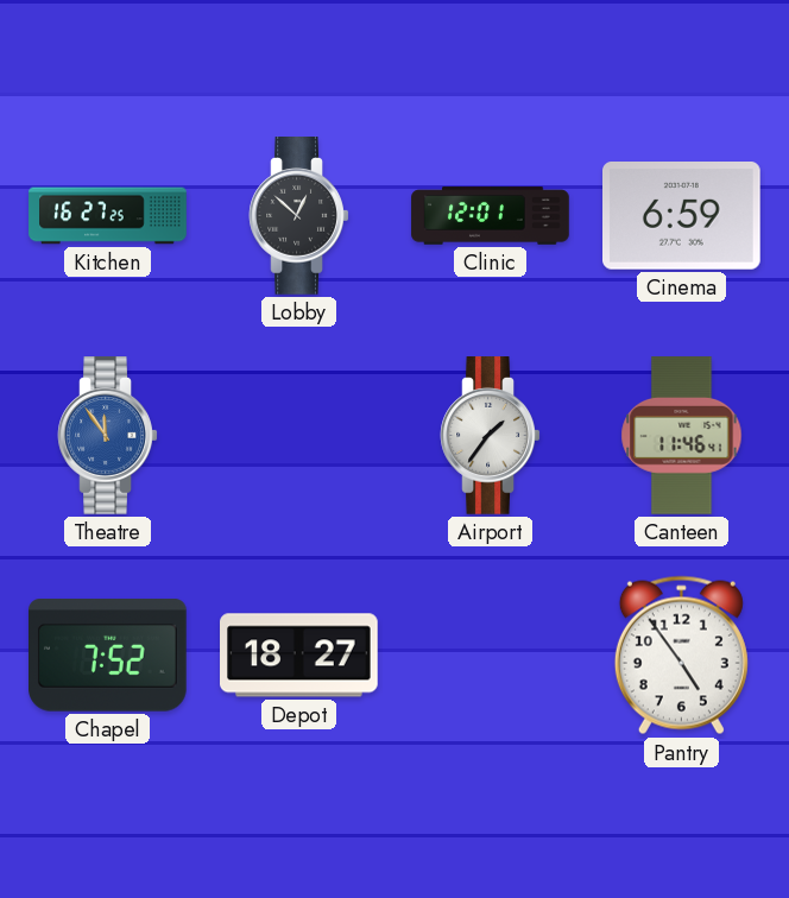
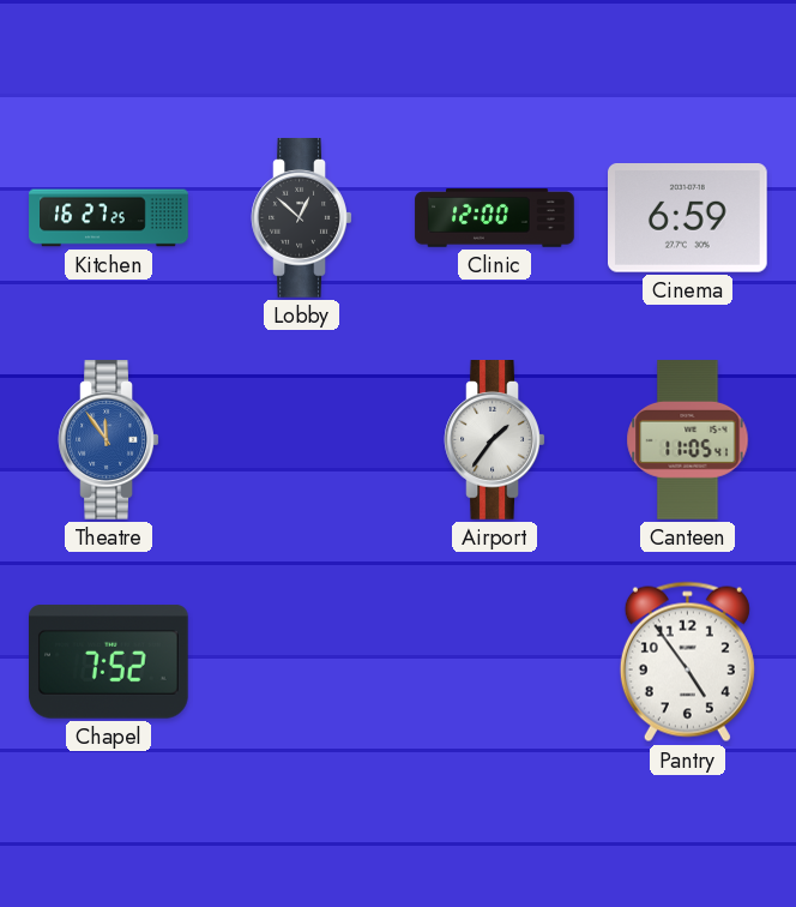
Clinic: 12:01 -> 12:00 (495, 218)
Canteen: 11:46 -> 11:05 (688, 440)
Depot: 18:27 -> none (299, 656)
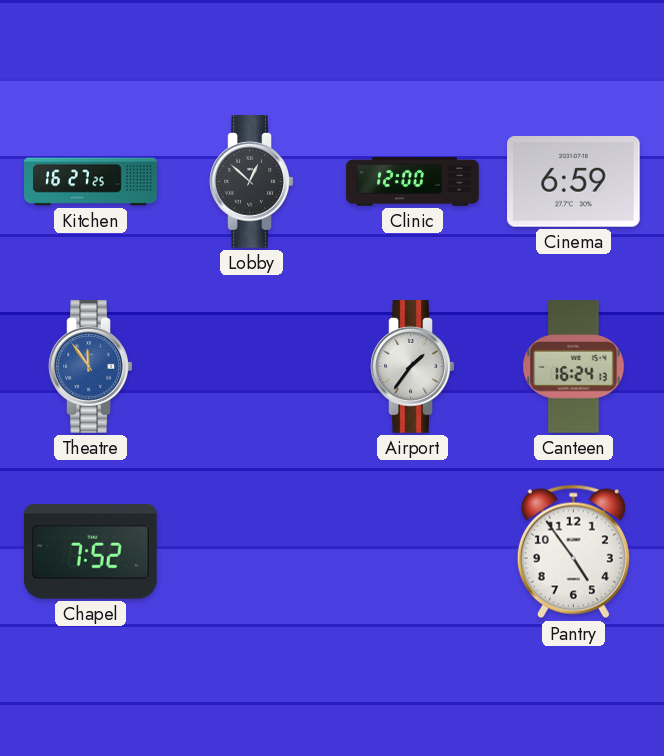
Canteen: 11:05 -> 16:24 (574, 367)
